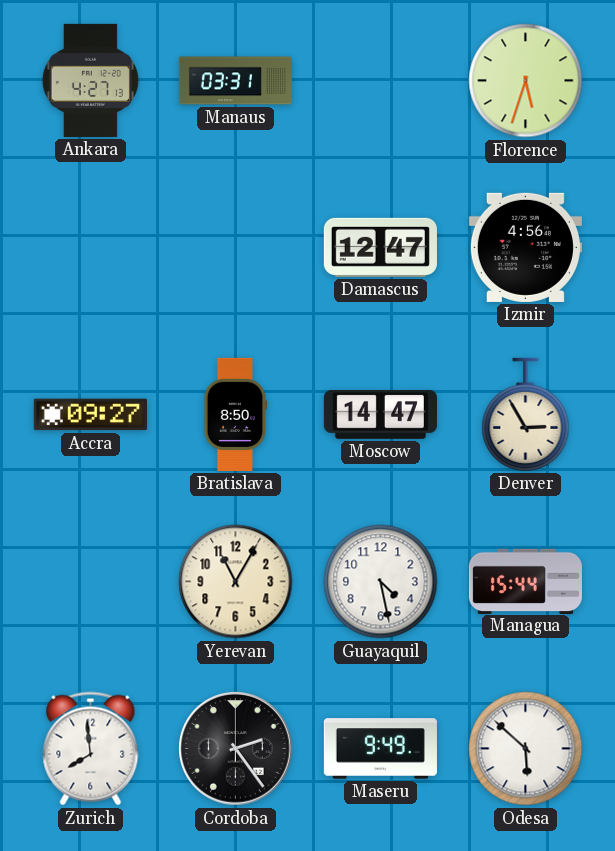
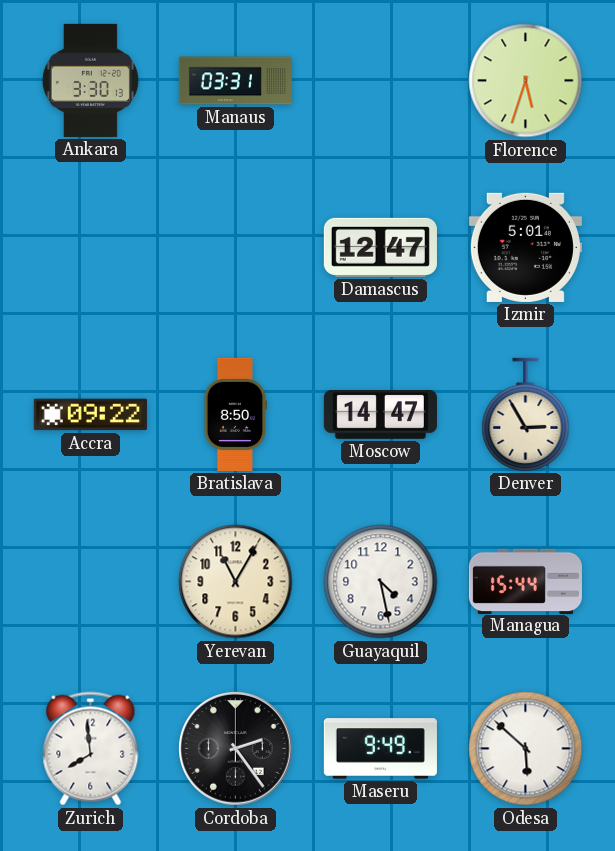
Ankara: 4:27 -> 3:30 (90, 80)
Izmir: 4:56 -> 5:01 (525, 247)
Accra: 09:27 -> 09:22 (90, 415)
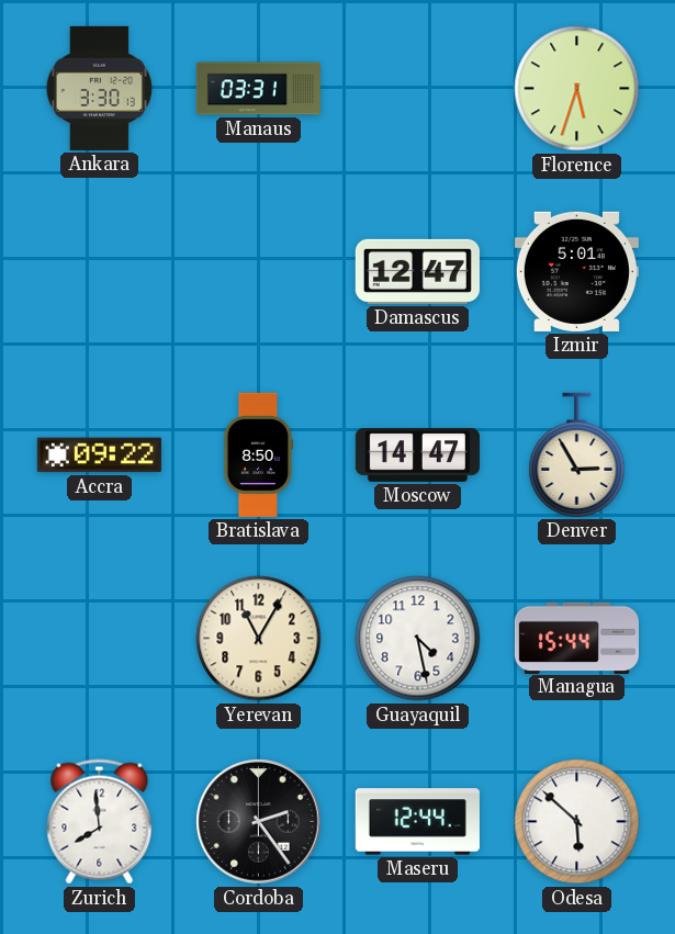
Maseru: 9:49 -> 12:44 (417, 822)
